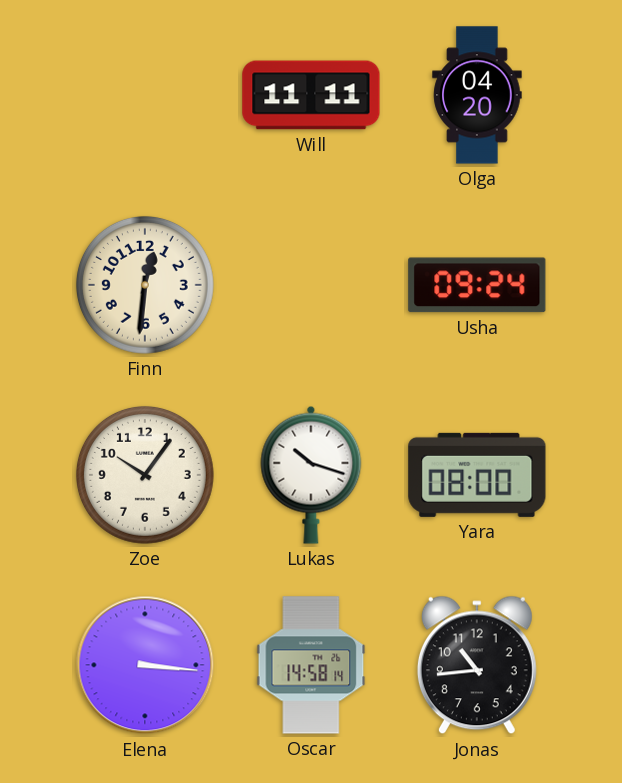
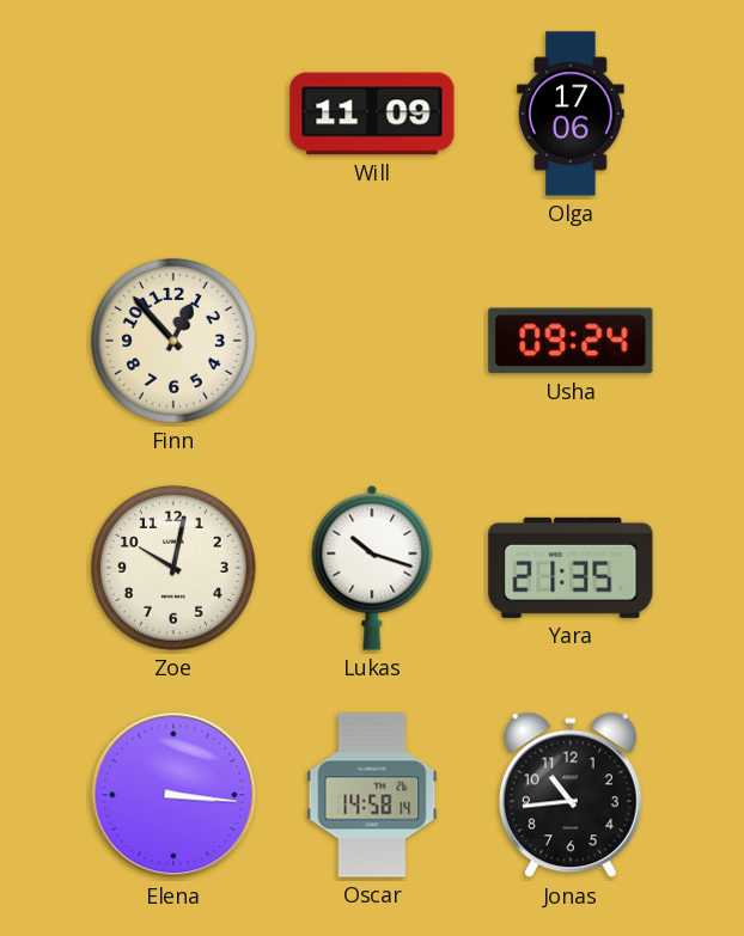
Will: 11:11 -> 11:09 (372, 114)
Olga: 04:20 -> 17:06 (571, 114)
Finn: 12:31 -> 12:53 (173, 341)
Zoe: 10:06 -> 10:02 (173, 568)
Yara: 08:00 -> 21:35 (571, 568)
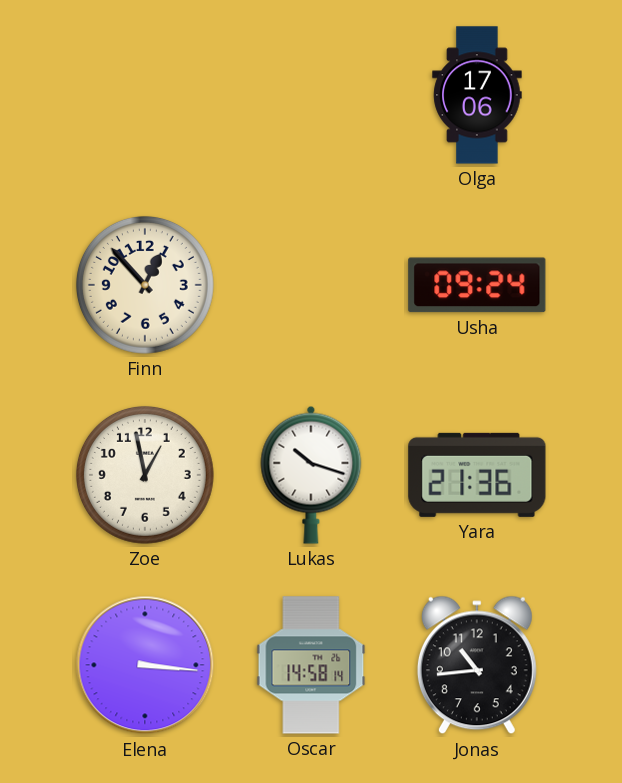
Will: 11:09 -> none (372, 114)
Zoe: 10:02 -> 12:58 (145, 475)
Yara: 21:35 -> 21:36 (477, 475)
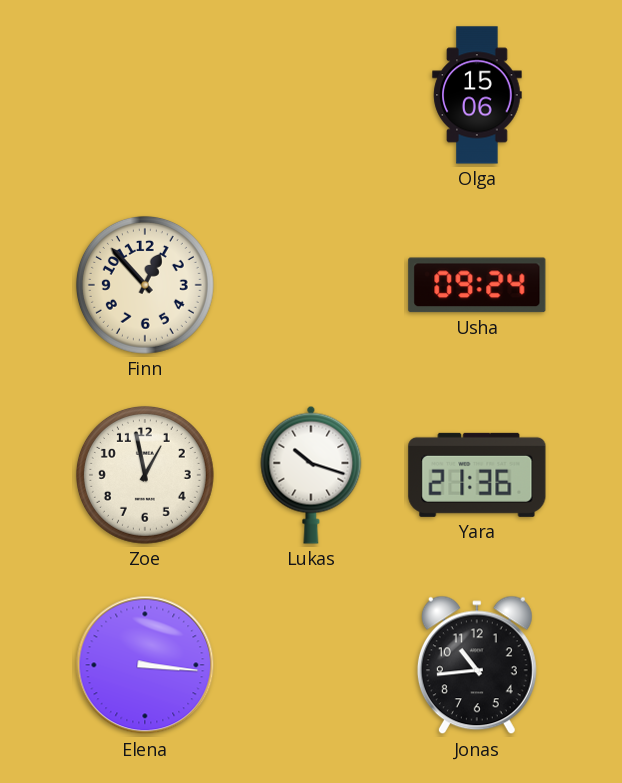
Olga: 17:06 -> 15:06 (477, 95)
Oscar: 14:58 -> none (311, 665)
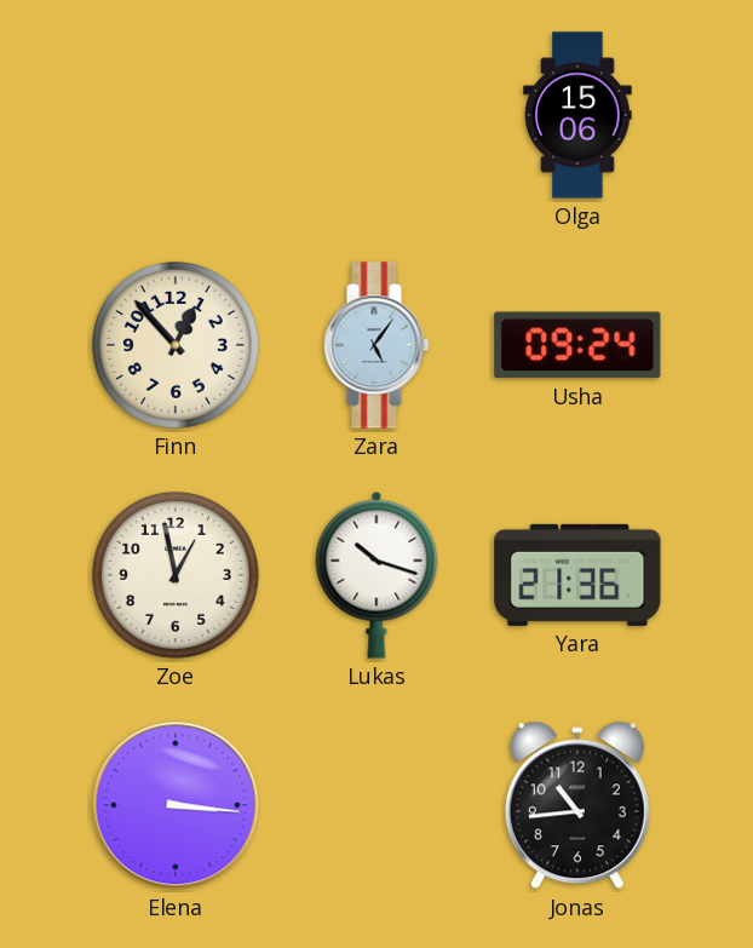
Zara: none -> 5:06 (376, 345)
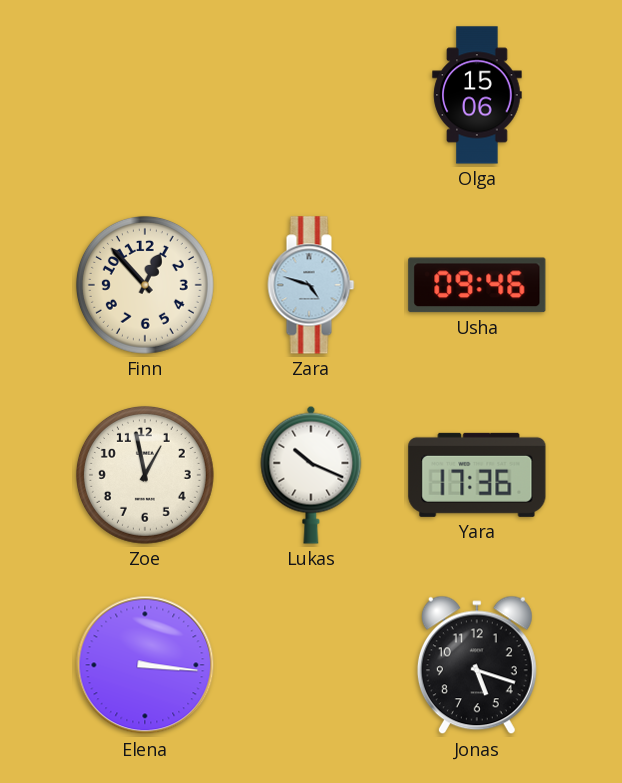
Zara: 5:06 -> 4:48 (311, 285)
Usha: 09:24 -> 09:46 (477, 285)
Lukas: 10:18 -> 10:19 (311, 475)
Yara: 21:36 -> 17:36 (477, 475)
Jonas: 10:44 -> 5:18 (477, 665)
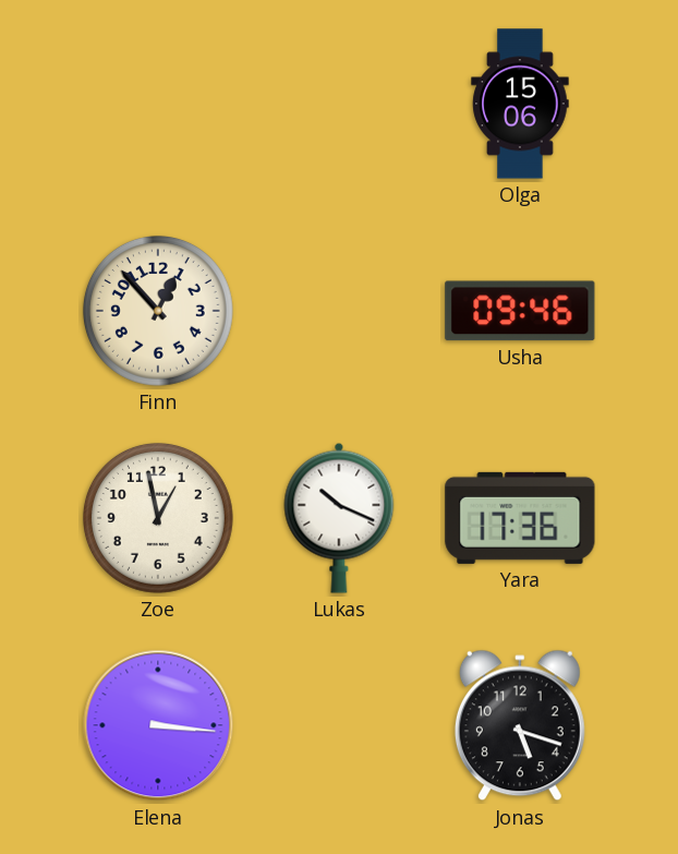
Zara: 4:48 -> none (311, 285)
